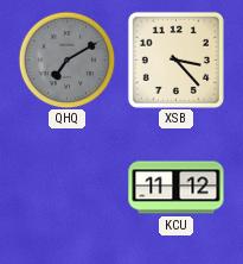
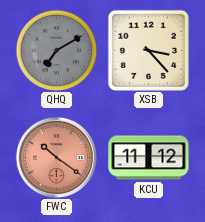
FWC: none -> 10:21 (56, 157)
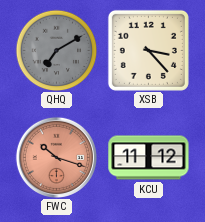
FWC: 10:21 -> 10:18 (56, 157)
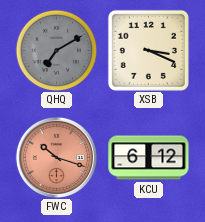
XSB: 3:23 -> 3:19 (148, 50)
KCU: 11:12 -> 6:12 (149, 158)
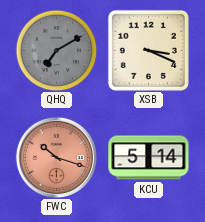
KCU: 6:12 -> 5:14 (149, 158)
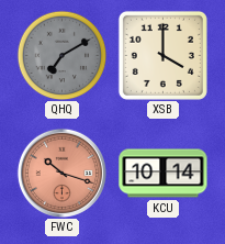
XSB: 3:19 -> 4:00 (162, 55)
KCU: 5:14 -> 10:14 (164, 174)
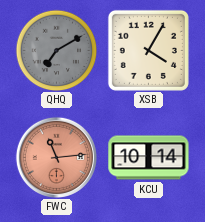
XSB: 4:00 -> 4:05 (148, 50)
FWC: 10:18 -> 11:14 (56, 157)
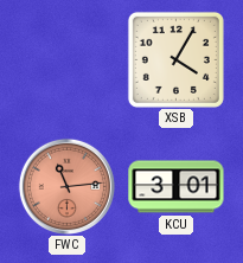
QHQ: 7:10 -> none (56, 50)
KCU: 10:14 -> 3:01 (177, 187)
